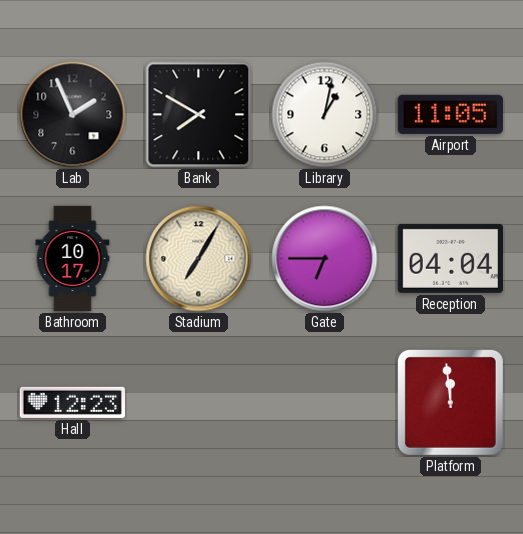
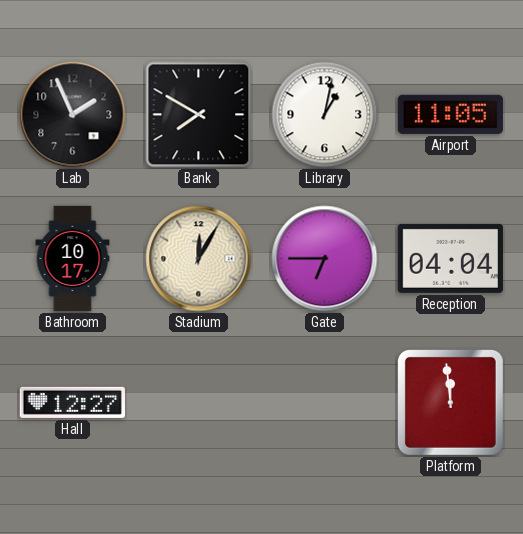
Stadium: 7:05 -> 12:05 (199, 259)
Hall: 12:23 -> 12:27 (72, 402)
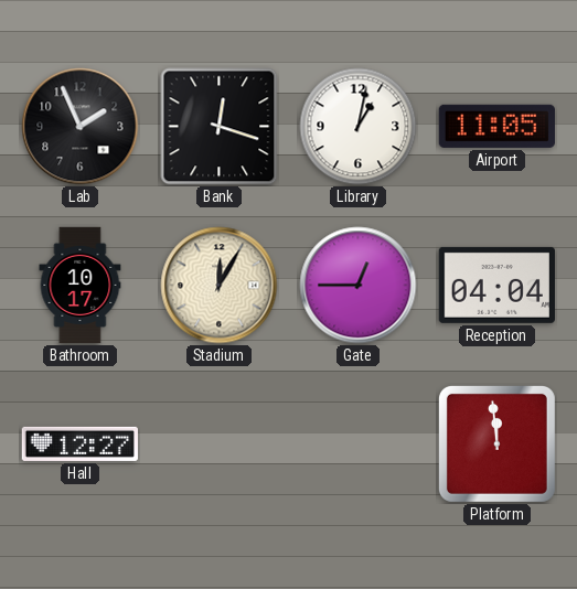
Bank: 7:50 -> 12:18 (220, 127)
Gate: 6:45 -> 12:45 (359, 286)
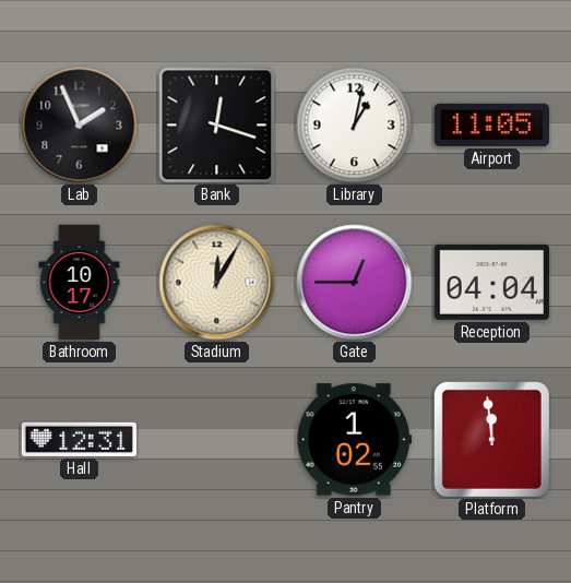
Hall: 12:27 -> 12:31 (79, 439)
Pantry: none -> 1:02 (354, 440)
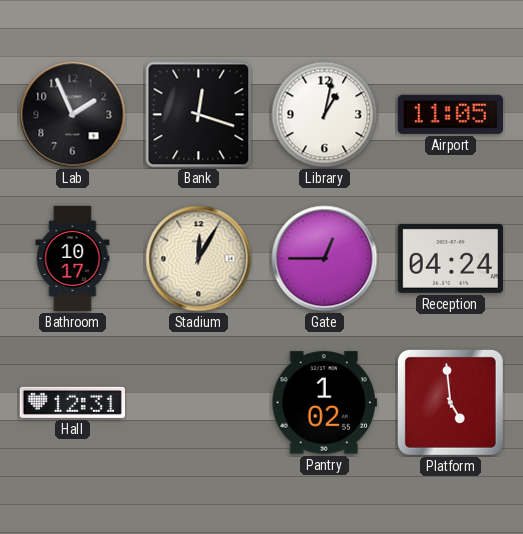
Reception: 04:04 -> 04:24 (450, 258)
Platform: 11:59 -> 4:59 (450, 402)
